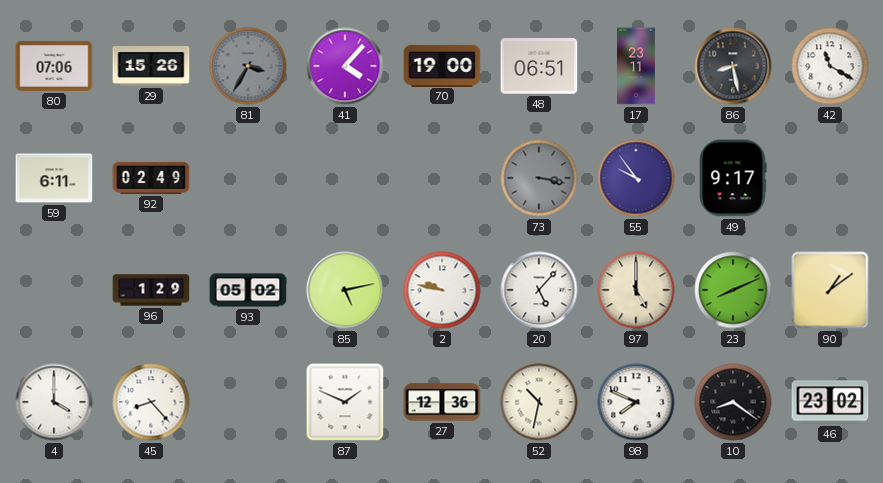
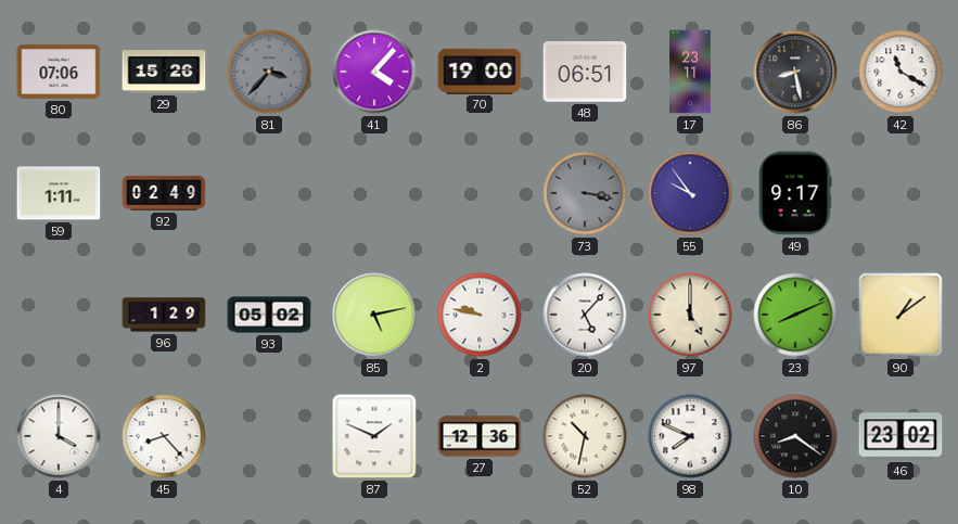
81: 3:35 -> 3:37 (269, 72)
59: 6:11 -> 1:11 (59, 193)
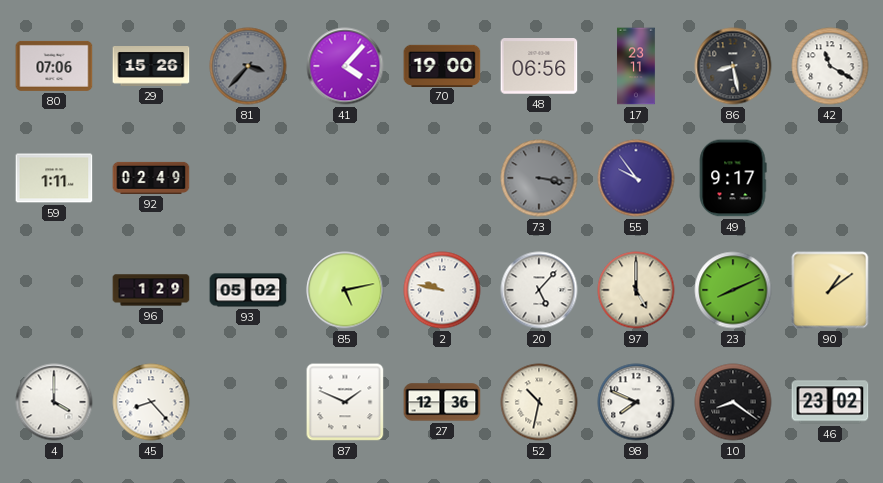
48: 06:51 -> 06:56 (539, 66)
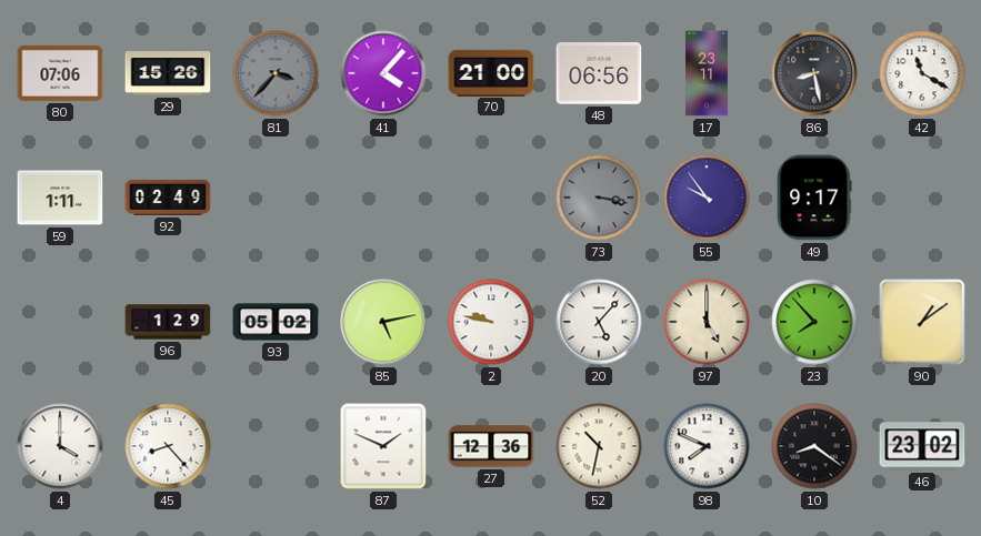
70: 19:00 -> 21:00 (491, 72)
23: 8:11 -> 7:53 (814, 322)
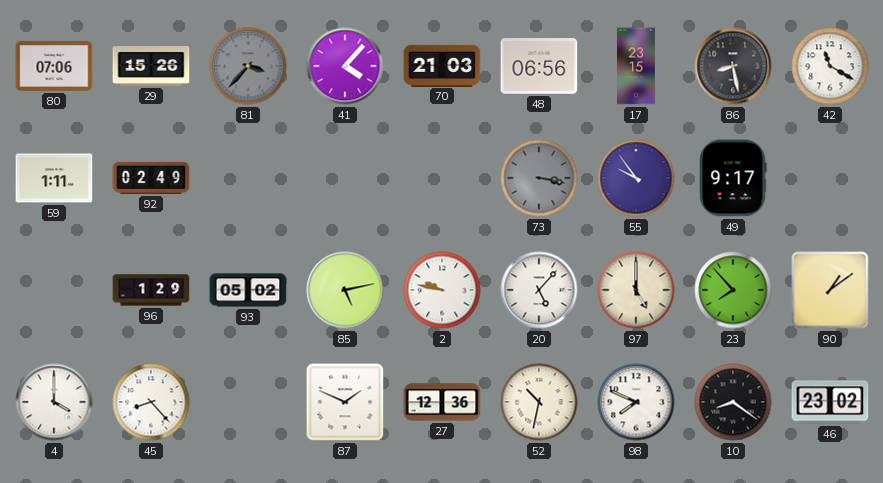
70: 21:00 -> 21:03 (442, 65)
17: 23:11 -> 23:15 (636, 66)
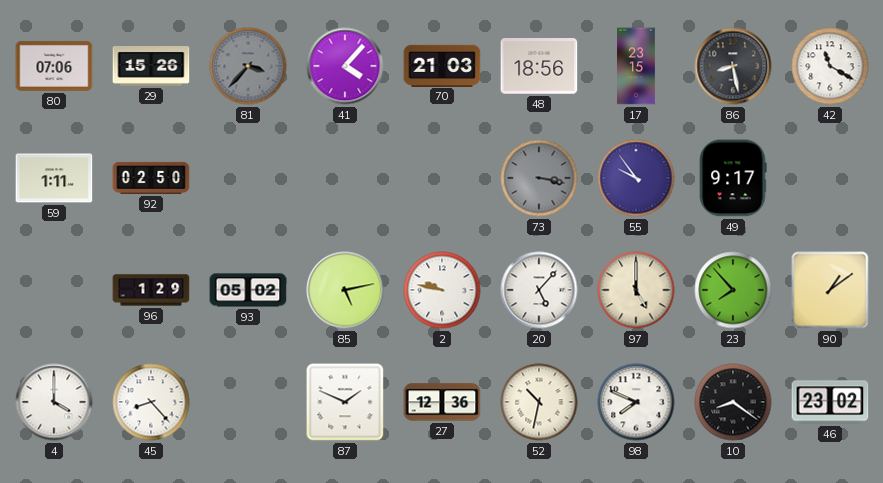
48: 06:56 -> 18:56 (539, 66)
92: 02:49 -> 02:50 (151, 178)
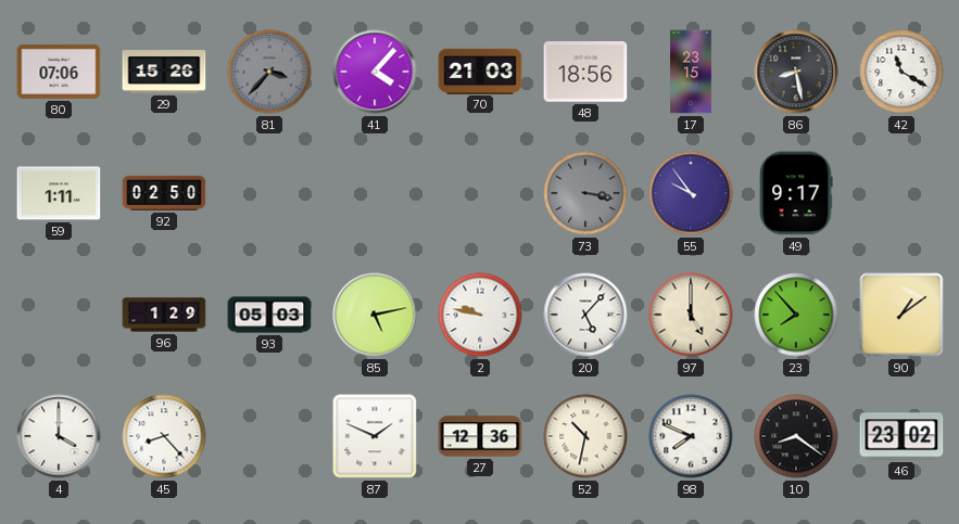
93: 05:02 -> 05:03 (269, 315)
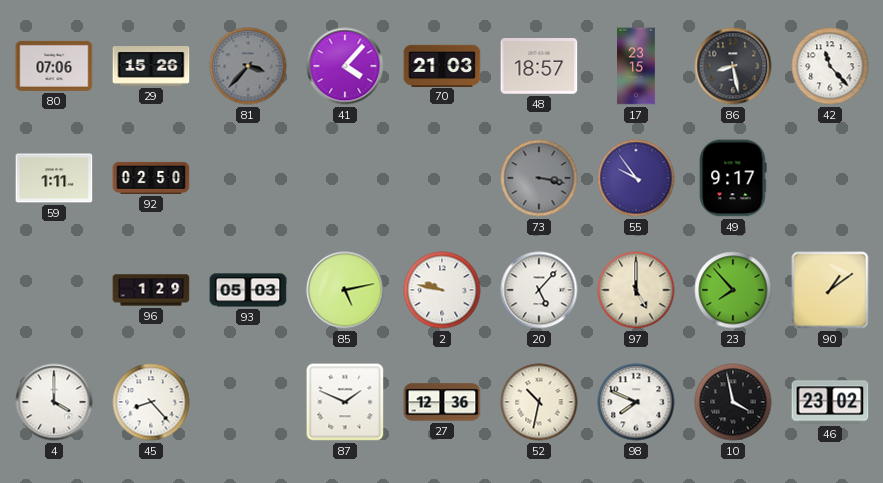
48: 18:56 -> 18:57 (539, 66)
42: 11:20 -> 11:23 (830, 66)
10: 8:21 -> 3:58 (733, 402)
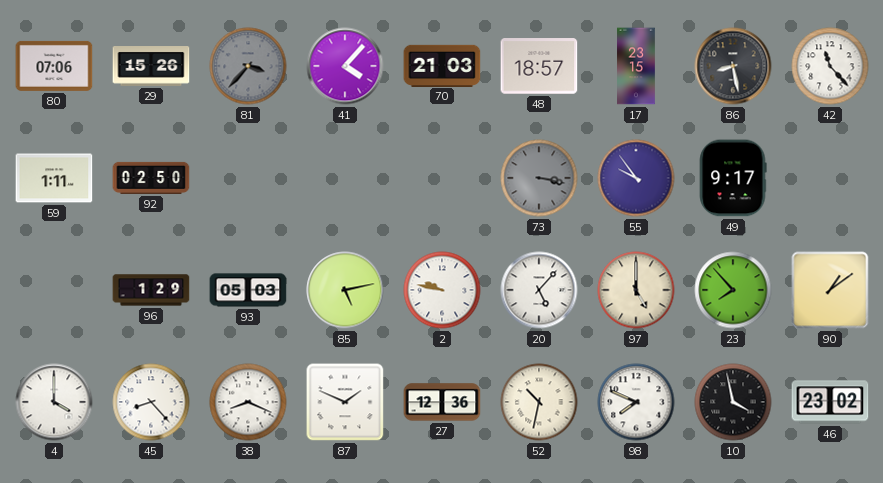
38: none -> 8:19 (248, 402)
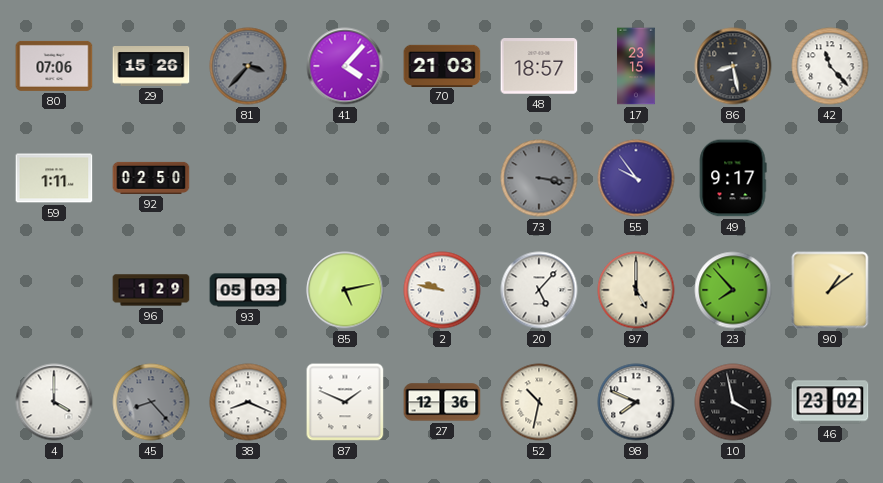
45 dial: white -> grey (151, 402)
